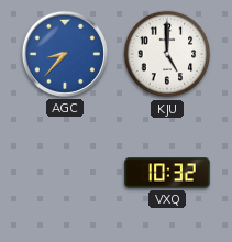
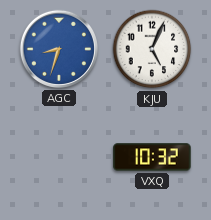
AGC: 8:37 -> 8:33 (59, 49)
KJU: 5:00 -> 5:04 (152, 49)
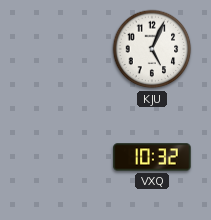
AGC: 8:33 -> none (59, 49)
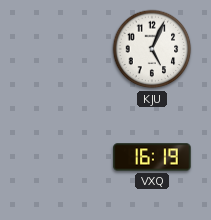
VXQ: 10:32 -> 16:19 (152, 157)
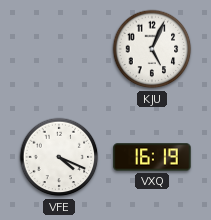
VFE: none -> 4:19 (59, 157)
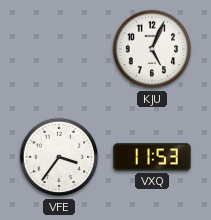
VFE: 4:19 -> 3:36 (59, 157)
VXQ: 16:19 -> 11:53 (152, 157)
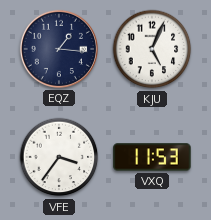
EQZ: none -> 1:16 (59, 49)
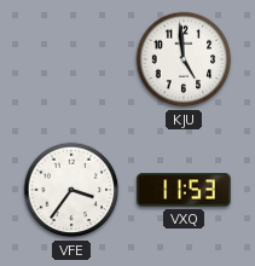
EQZ: 1:16 -> none (59, 49)
KJU: 5:04 -> 4:59 (184, 59)
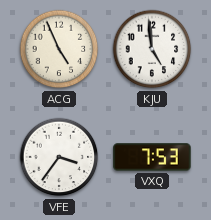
ACG: none -> 4:56 (59, 49)
VXQ: 11:53 -> 7:53 (152, 157)
